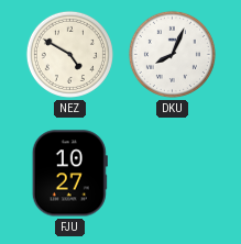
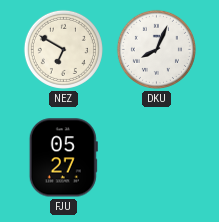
NEZ: 4:50 -> 6:50 (63, 49)
FJU: 10:27 -> 05:27 (63, 158)
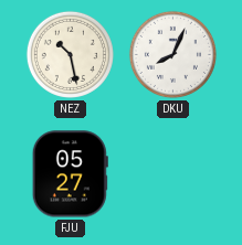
NEZ: 6:50 -> 10:28 (70, 54)
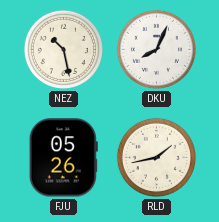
FJU: 05:27 -> 05:26 (63, 158)
RLD: none -> 1:43 (156, 157)
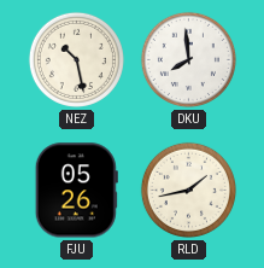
DKU: 8:04 -> 7:59 (188, 59)
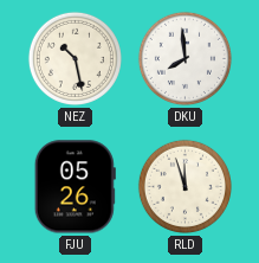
RLD: 1:43 -> 11:57 (184, 186)
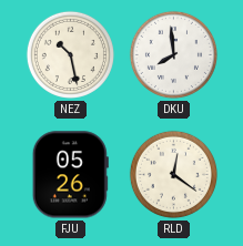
RLD: 11:57 -> 12:21 (173, 174)
